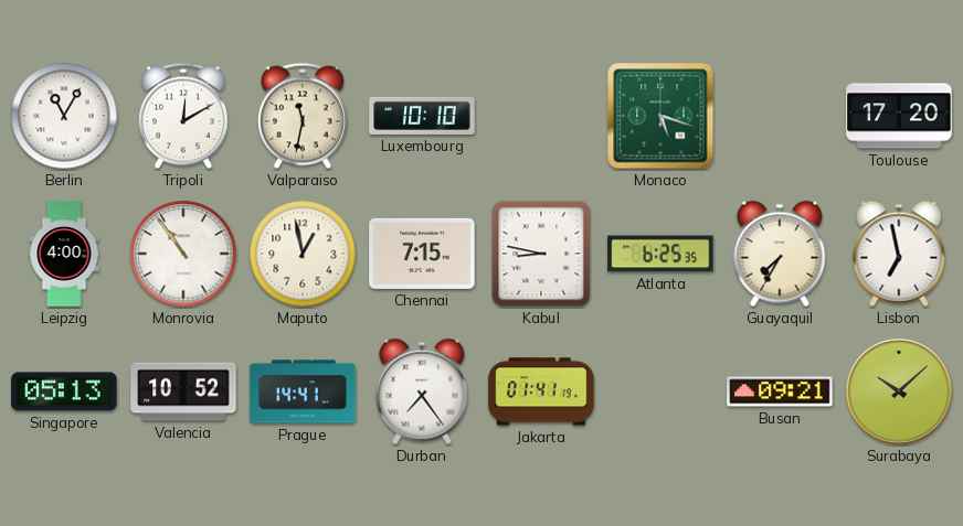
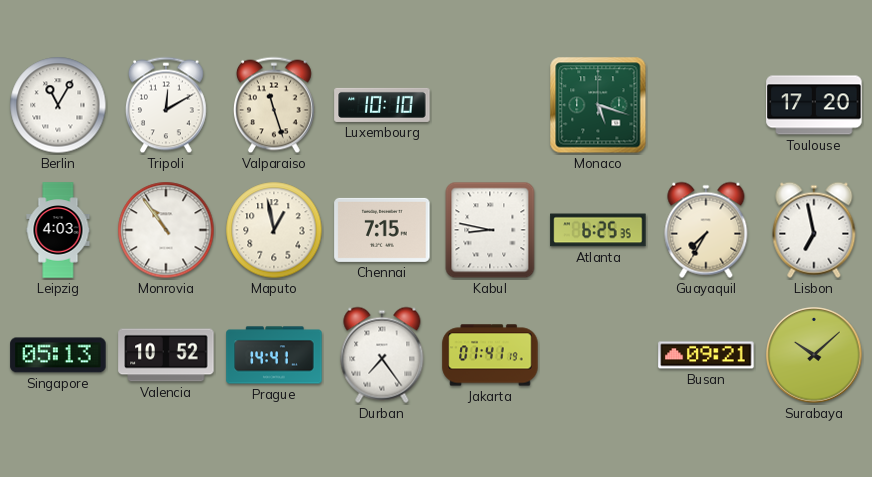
Valparaiso: 11:32 -> 11:27 (275, 105)
Leipzig: 4:00 -> 4:03 (58, 230)
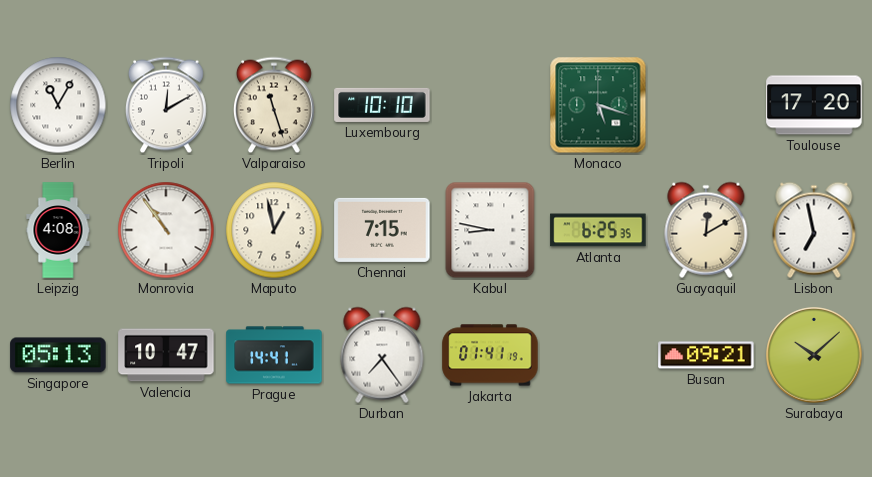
Leipzig: 4:03 -> 4:08 (58, 230)
Guayaquil: 7:35 -> 12:10 (706, 230)
Valencia: 10:52 -> 10:47 (166, 355)
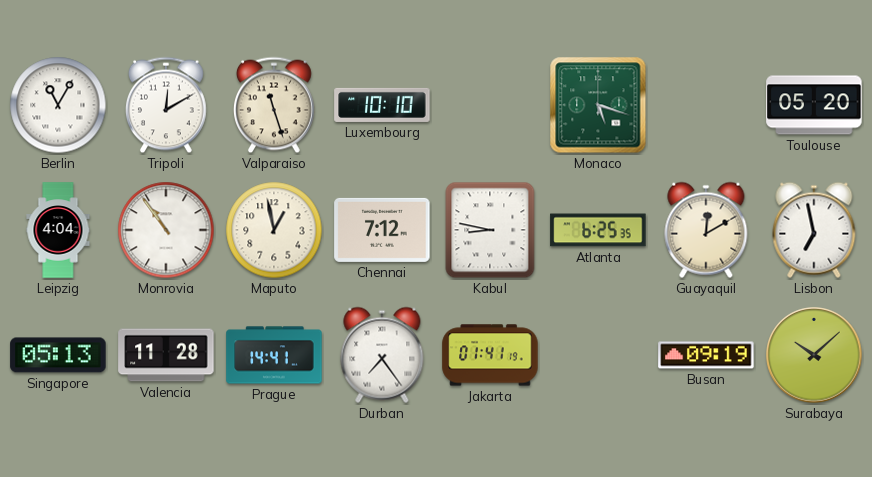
Toulouse: 17:20 -> 05:20 (814, 105)
Leipzig: 4:08 -> 4:04 (58, 230)
Chennai: 7:15 -> 7:12 (382, 230)
Valencia: 10:47 -> 11:28 (166, 355)
Busan: 09:21 -> 09:19 (706, 355)
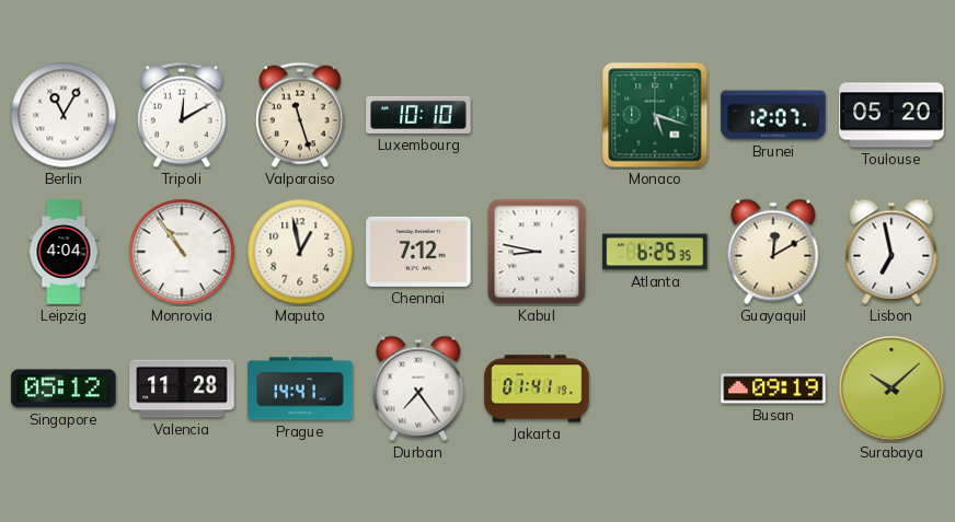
Brunei: none -> 12:07 (773, 115)
Singapore: 05:13 -> 05:12 (64, 388)
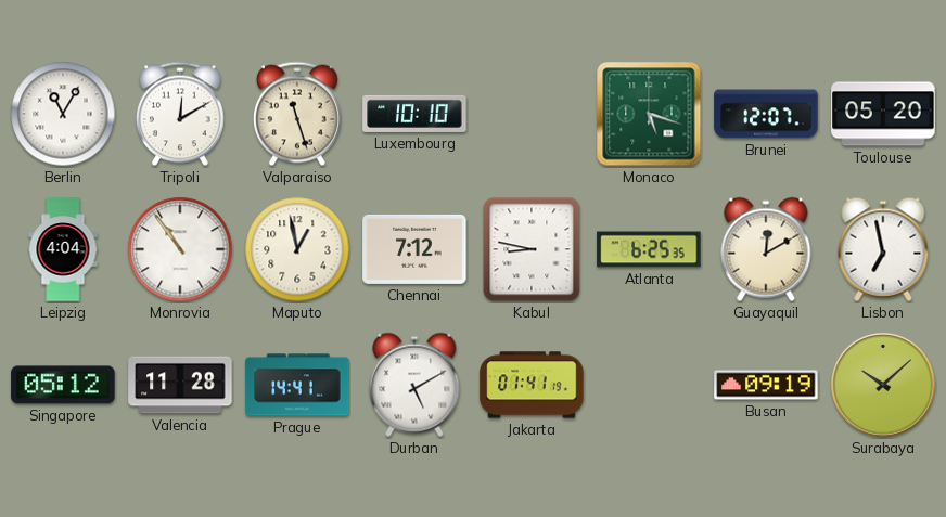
Durban: 7:24 -> 5:10 (414, 385)
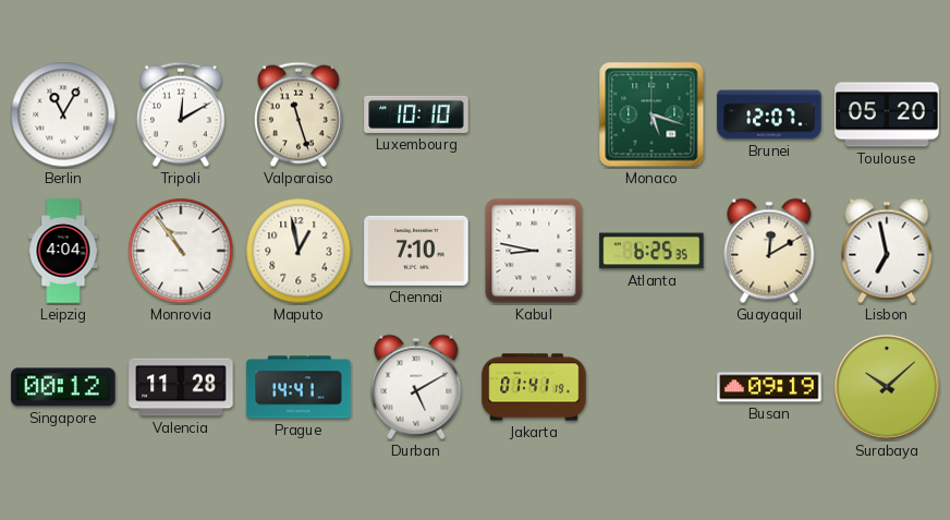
Chennai: 7:12 -> 7:10 (416, 251)
Singapore: 05:12 -> 00:12 (63, 387)
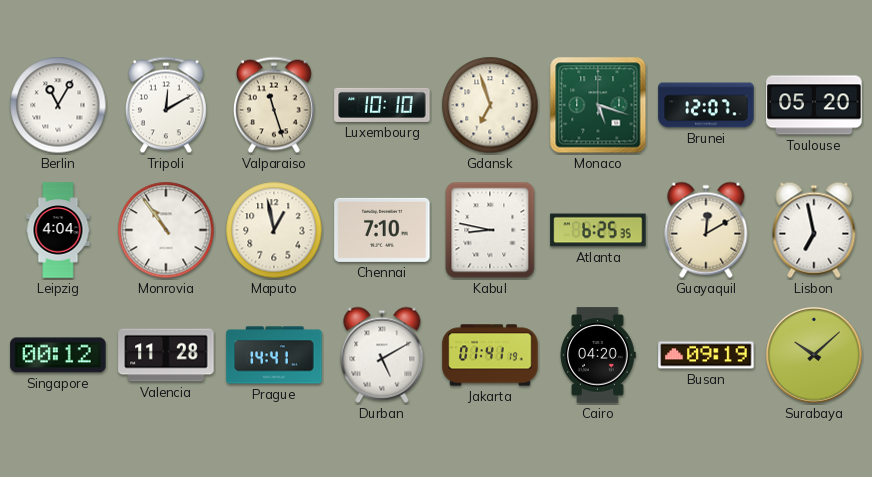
Gdansk: none -> 6:57 (490, 105)
Cairo: none -> 04:20 (598, 355)
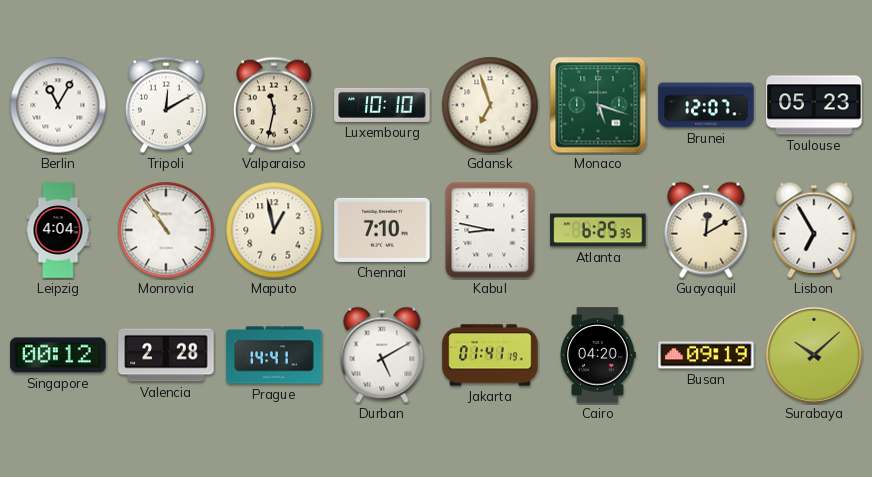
Valparaiso: 11:27 -> 11:32 (275, 105)
Toulouse: 05:20 -> 05:23 (814, 105)
Lisbon: 6:58 -> 6:55 (814, 230)
Valencia: 11:28 -> 2:28 (166, 355)
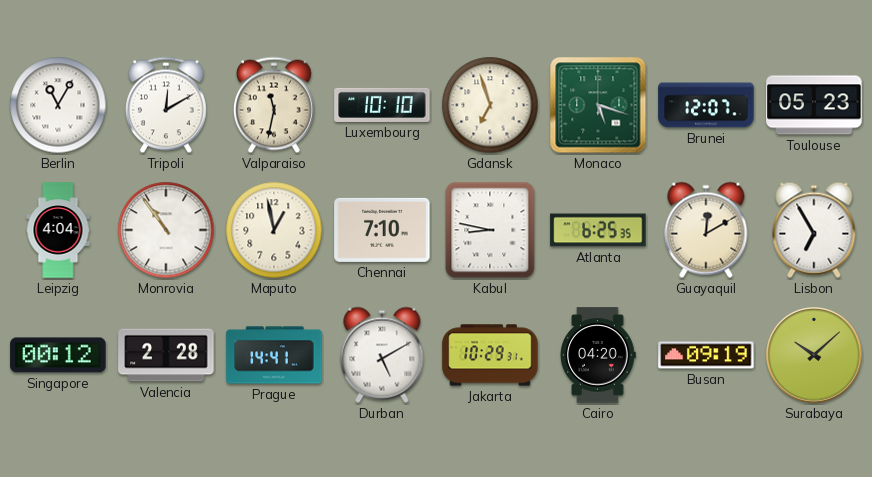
Jakarta: 01:41 -> 10:29 (490, 355)
